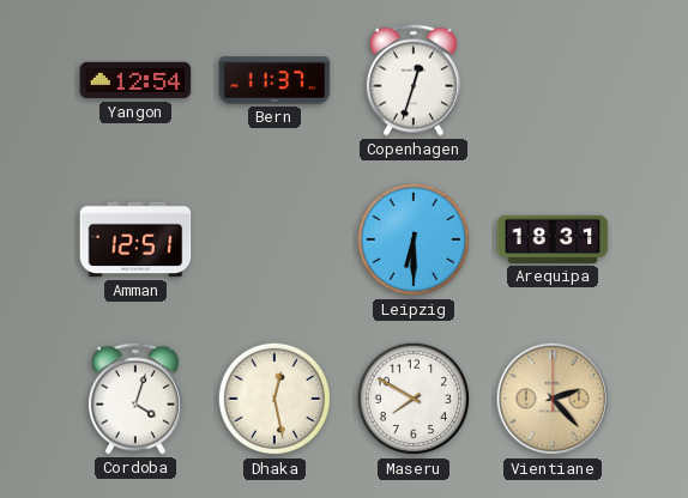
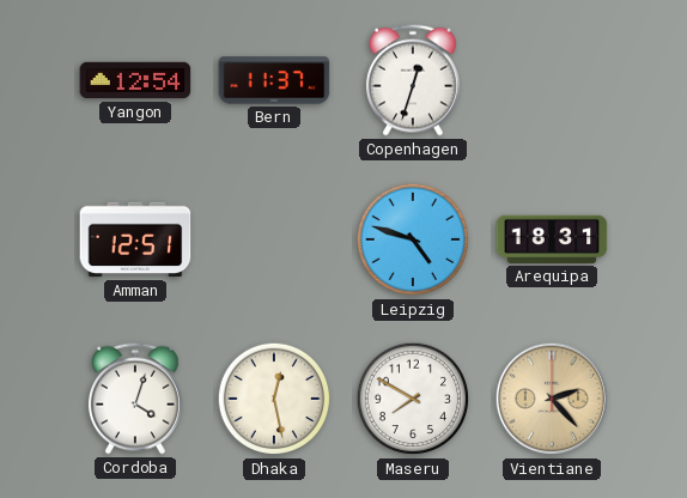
Leipzig: 6:30 -> 4:48 (413, 239)
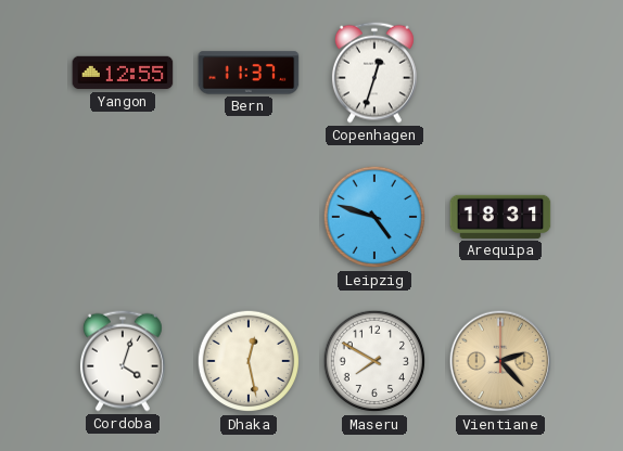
Yangon: 12:54 -> 12:55 (123, 73)
Amman: 12:51 -> none (135, 239)
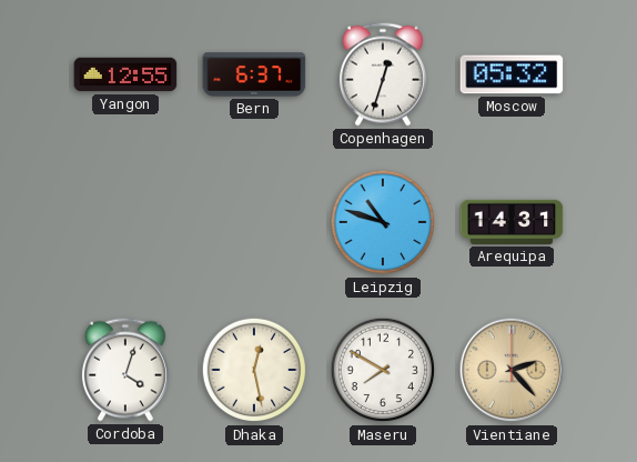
Bern: 11:37 -> 6:37 (254, 74)
Moscow: none -> 05:32 (512, 74)
Leipzig: 4:48 -> 10:48 (383, 222)
Arequipa: 18:31 -> 14:31 (512, 222)
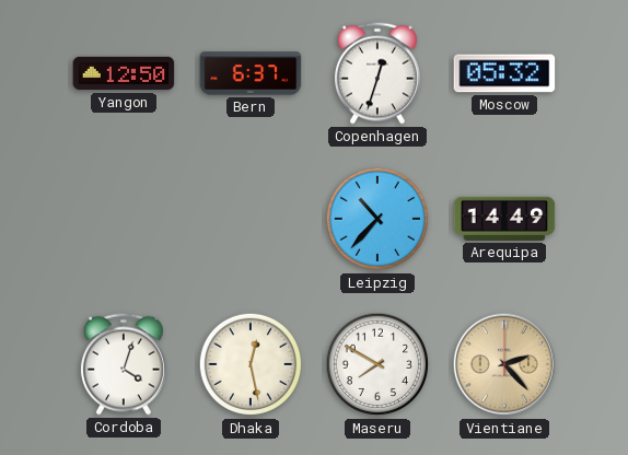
Yangon: 12:55 -> 12:50 (124, 73)
Leipzig: 10:48 -> 10:37 (377, 219)
Arequipa: 14:31 -> 14:49 (504, 219)
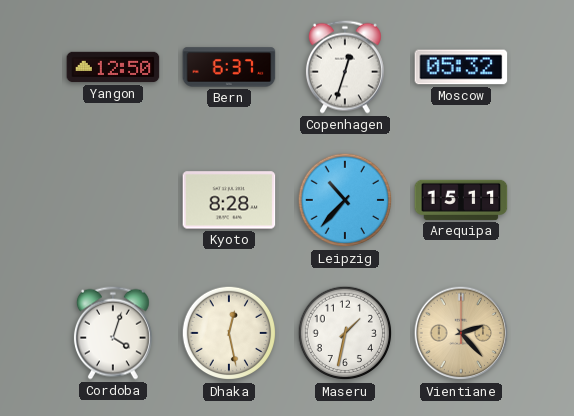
Kyoto: none -> 8:28 (229, 200)
Arequipa: 14:49 -> 15:11 (461, 200)
Maseru: 7:50 -> 1:32 (345, 333)
